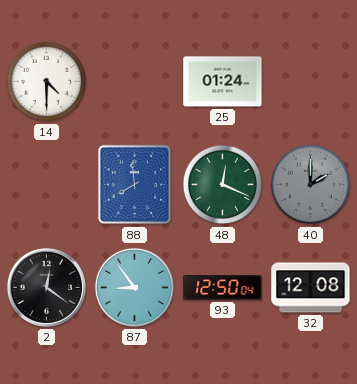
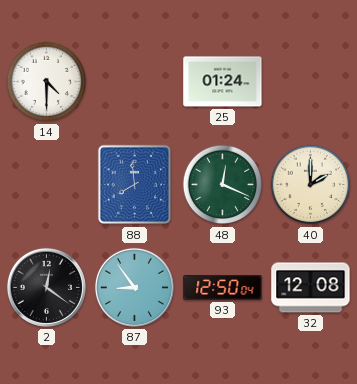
40 dial: grey -> cream (311, 185)
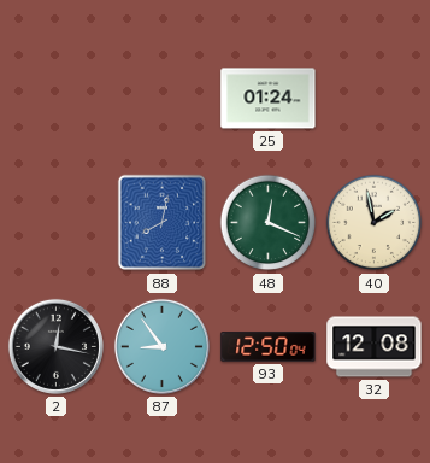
14: 4:30 -> none (47, 82)
88: 7:59 -> 8:02 (163, 223)
40: 2:00 -> 1:58 (375, 223)
2: 12:21 -> 12:17 (55, 346)
